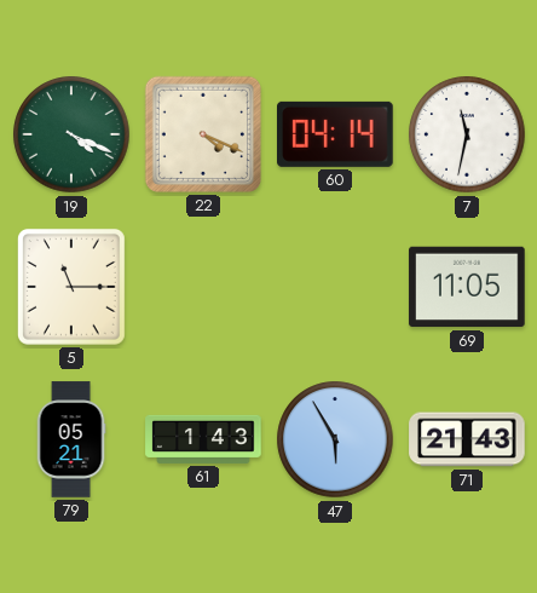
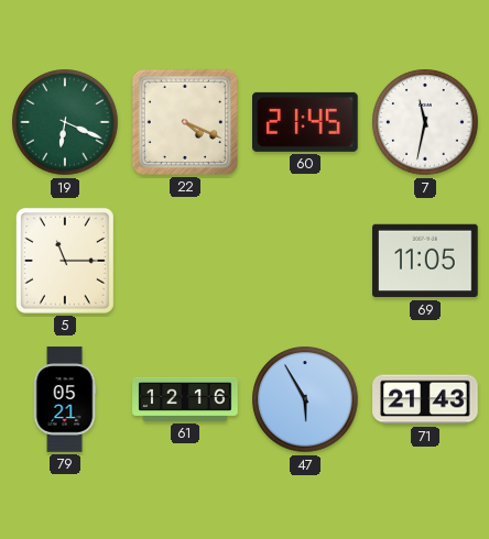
19: 4:19 -> 6:19 (65, 122)
60: 04:14 -> 21:45 (305, 122)
61: 1:43 -> 12:16 (185, 399)
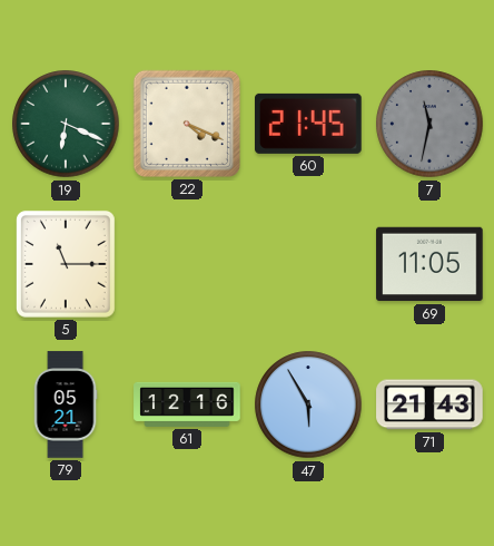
7 dial: white -> grey (429, 124)
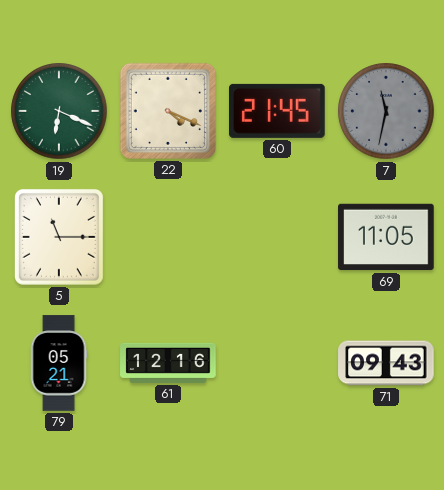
47: 5:55 -> none (308, 404)
71: 21:43 -> 09:43 (386, 363)
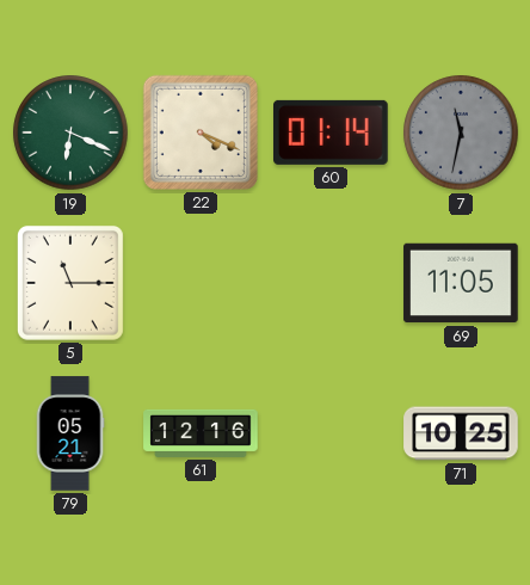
60: 21:45 -> 01:14 (331, 133)
71: 09:43 -> 10:25 (461, 433)
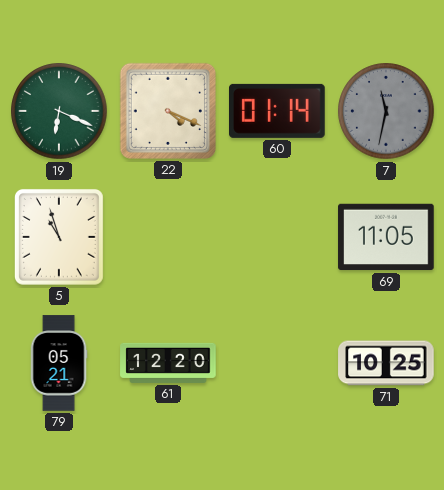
5: 11:15 -> 10:57 (59, 237)
61: 12:16 -> 12:20 (168, 363)
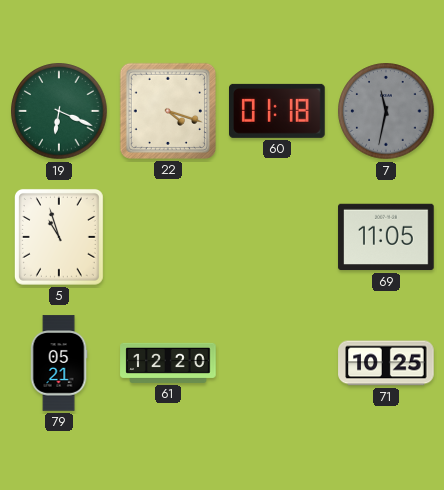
22: 4:19 -> 4:18 (168, 111)
60: 01:14 -> 01:18 (277, 111)
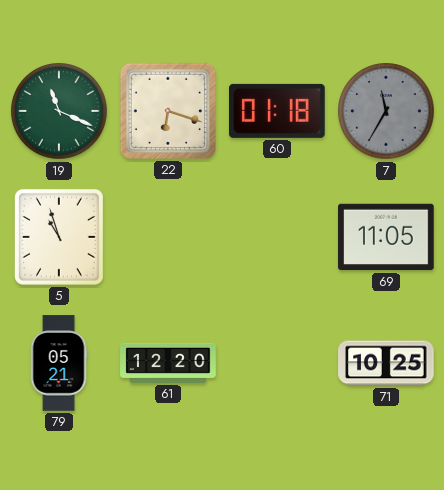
19: 6:19 -> 11:19 (59, 111)
22: 4:18 -> 6:18 (168, 111)
7: 11:32 -> 11:35 (386, 111)
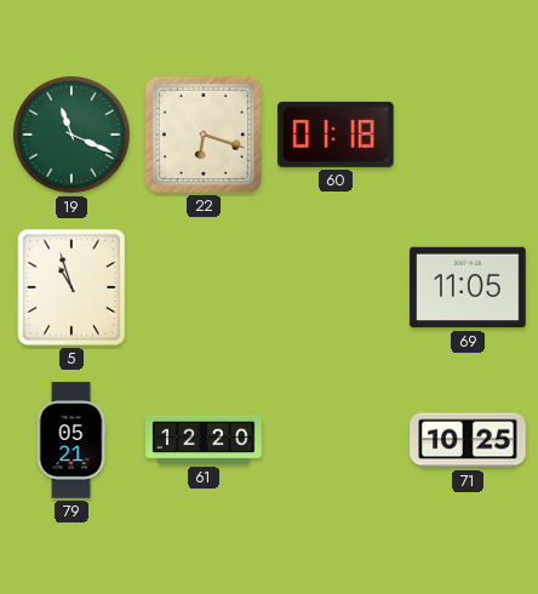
7: 11:35 -> none (386, 111)
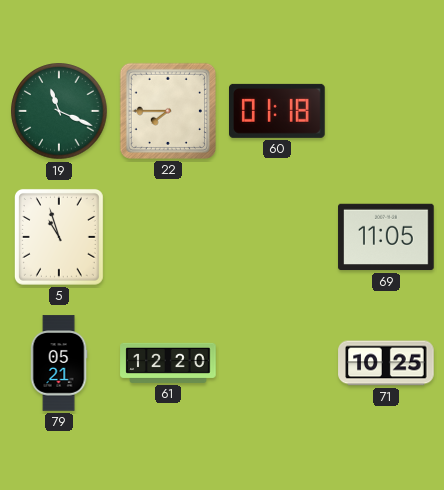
22: 6:18 -> 7:45 (168, 111)
